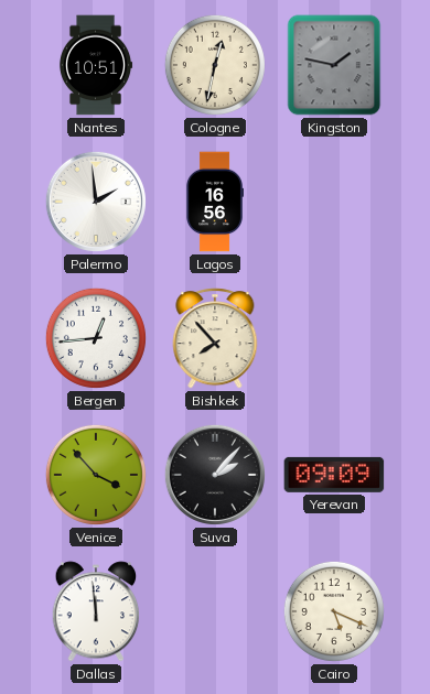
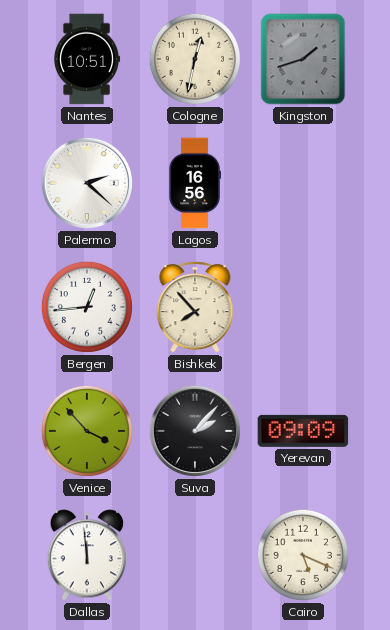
Kingston: 1:47 -> 1:42 (303, 59)
Palermo: 1:59 -> 2:22 (87, 183)
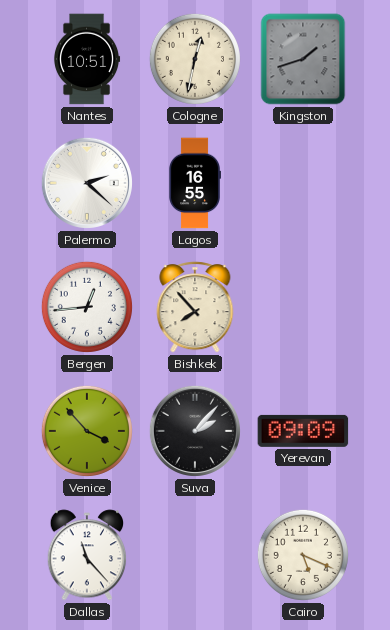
Lagos: 16:56 -> 16:55 (194, 183)
Dallas: 11:59 -> 11:23 (87, 555)
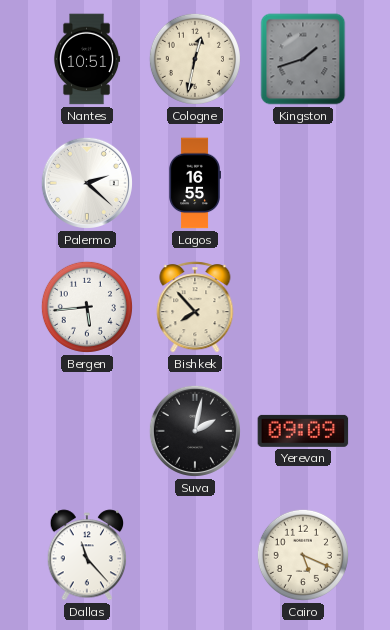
Bergen: 12:44 -> 5:44 (87, 307)
Venice: 3:53 -> none (87, 431)
Suva: 2:07 -> 2:02 (195, 431)
